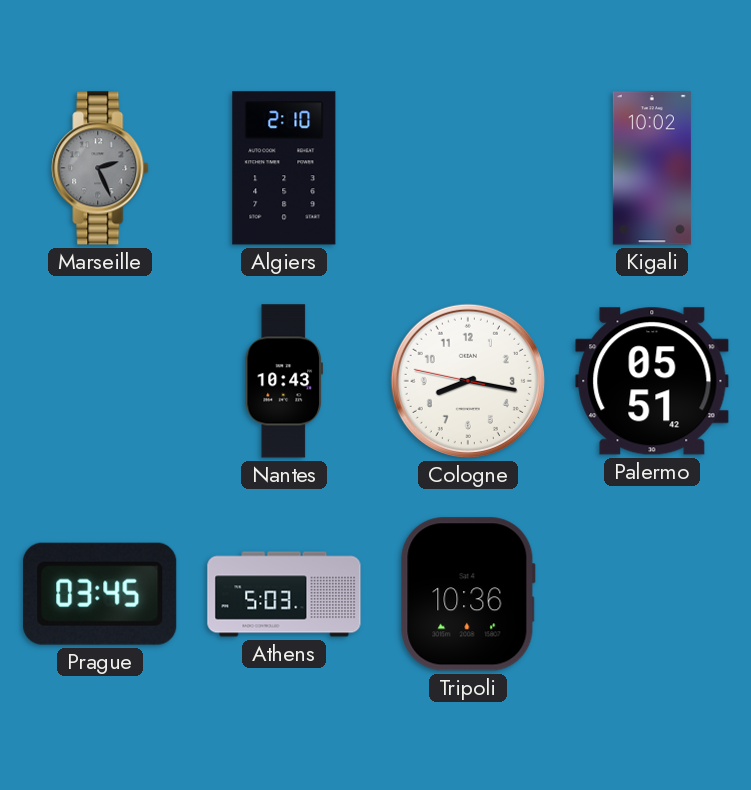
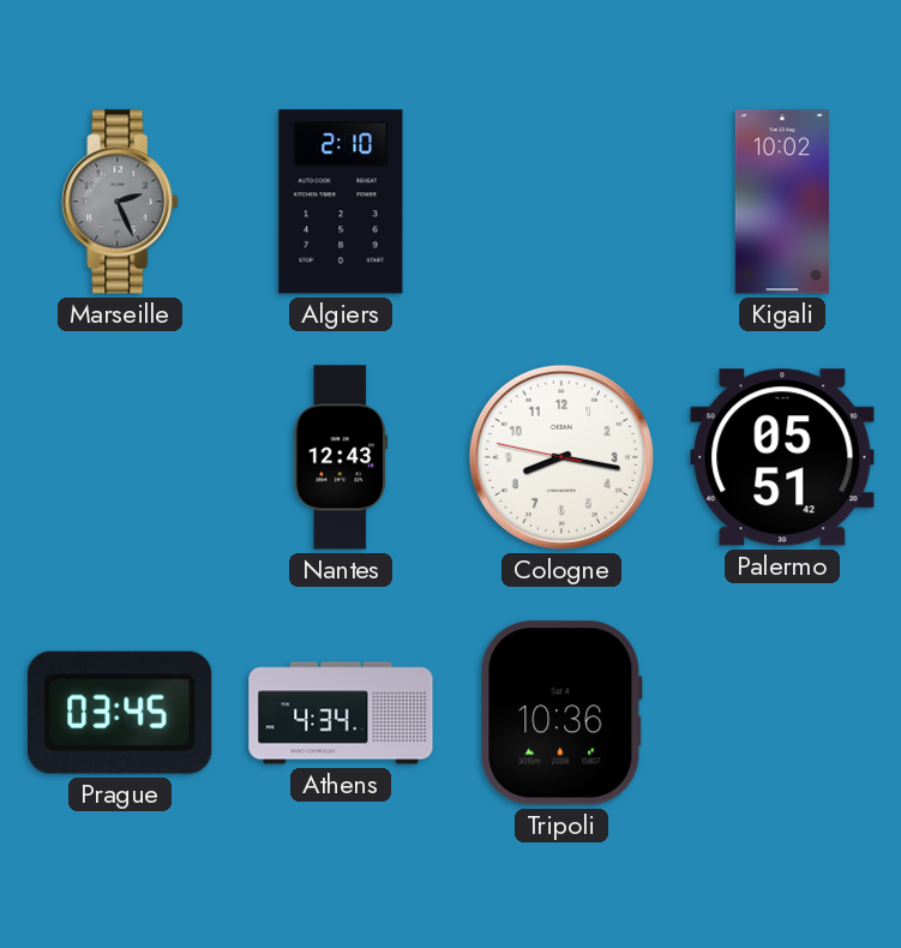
Nantes: 10:43 -> 12:43 (341, 457)
Athens: 5:03 -> 4:34 (341, 713)
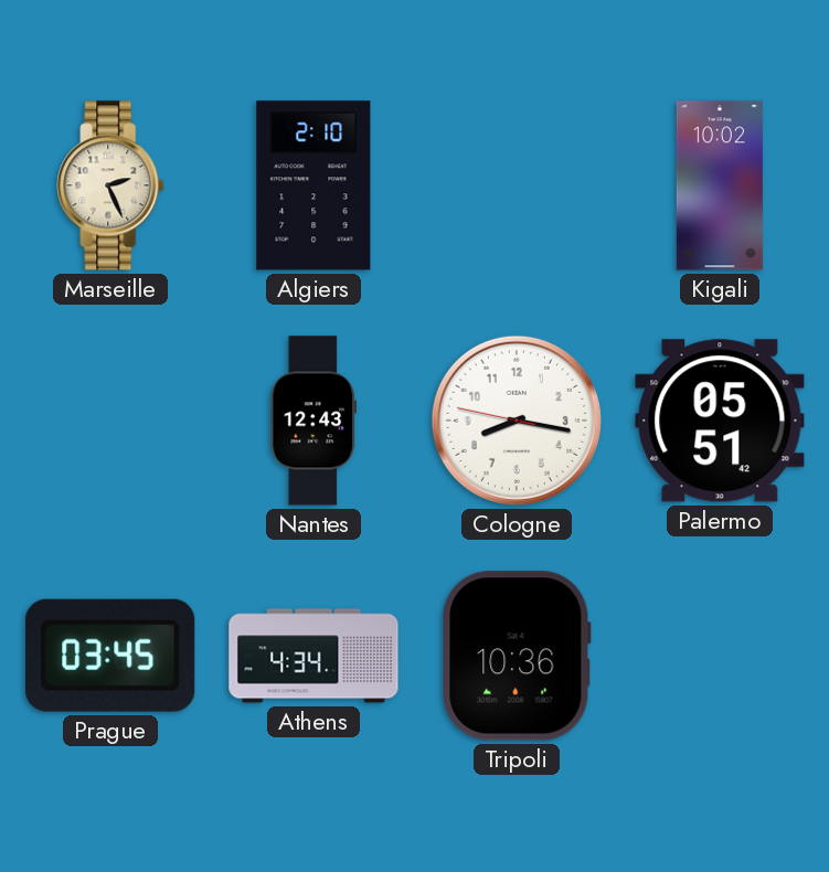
Marseille dial: grey -> cream (110, 185)
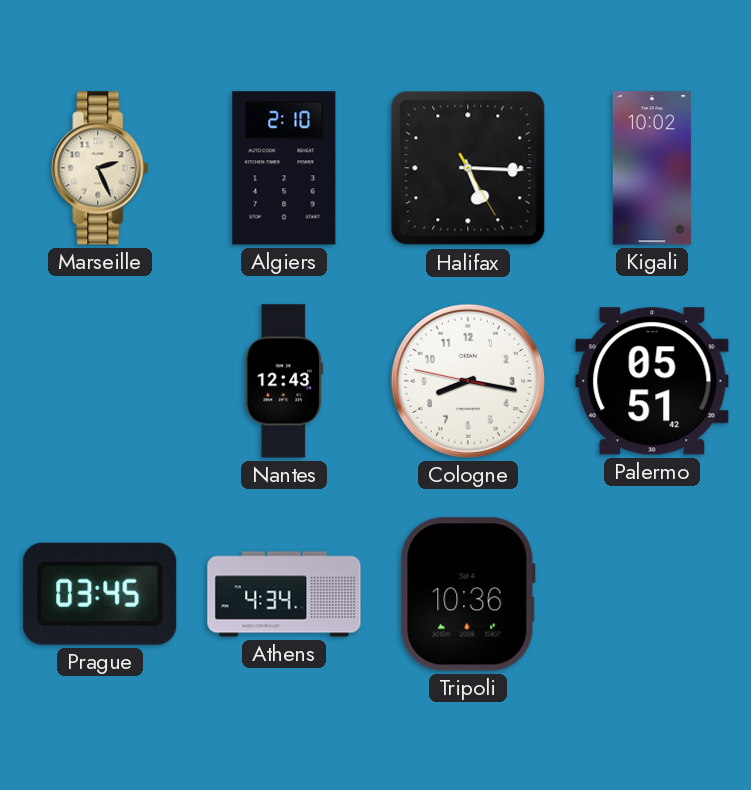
Halifax: none -> 5:15 (468, 168)
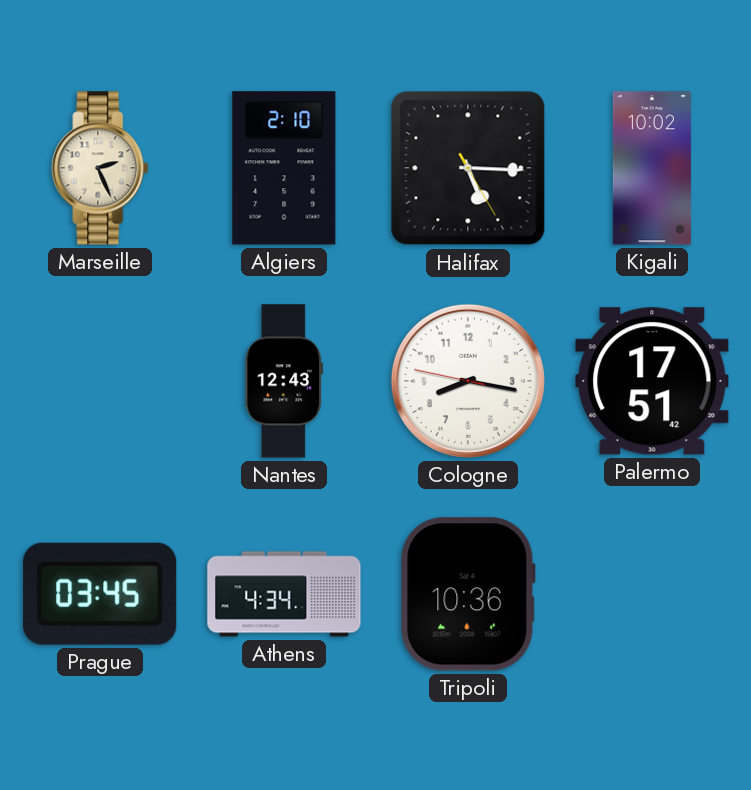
Palermo: 05:51 -> 17:51 (652, 381)
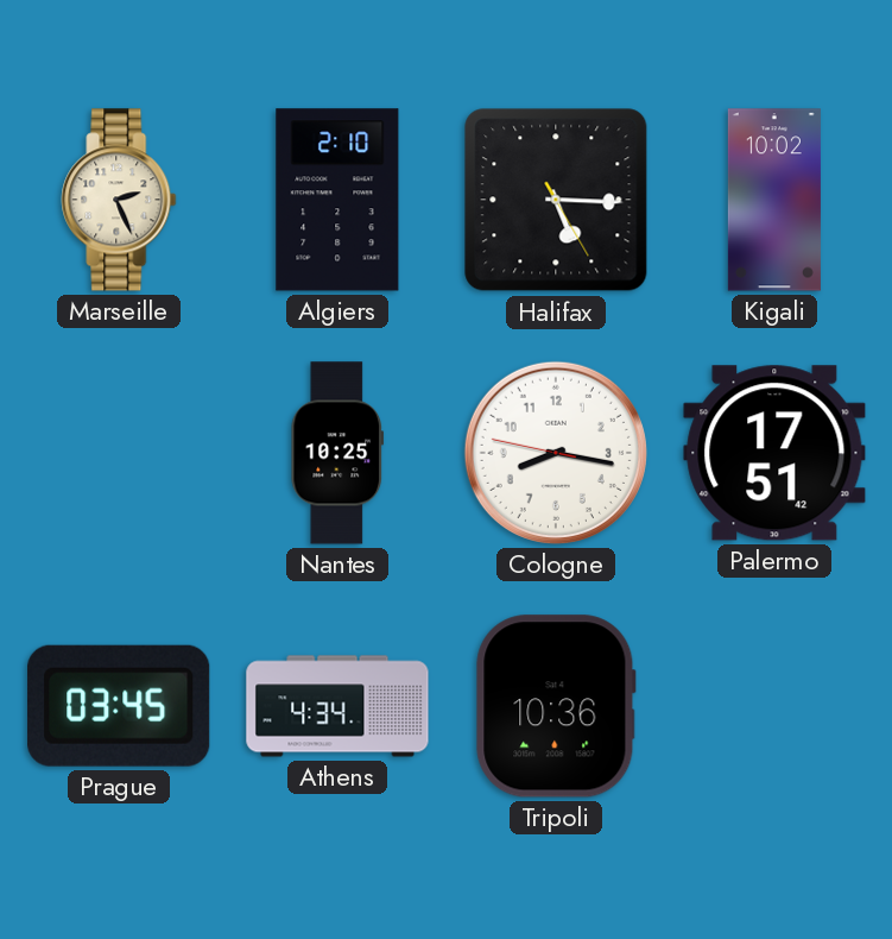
Nantes: 12:43 -> 10:25 (337, 453)
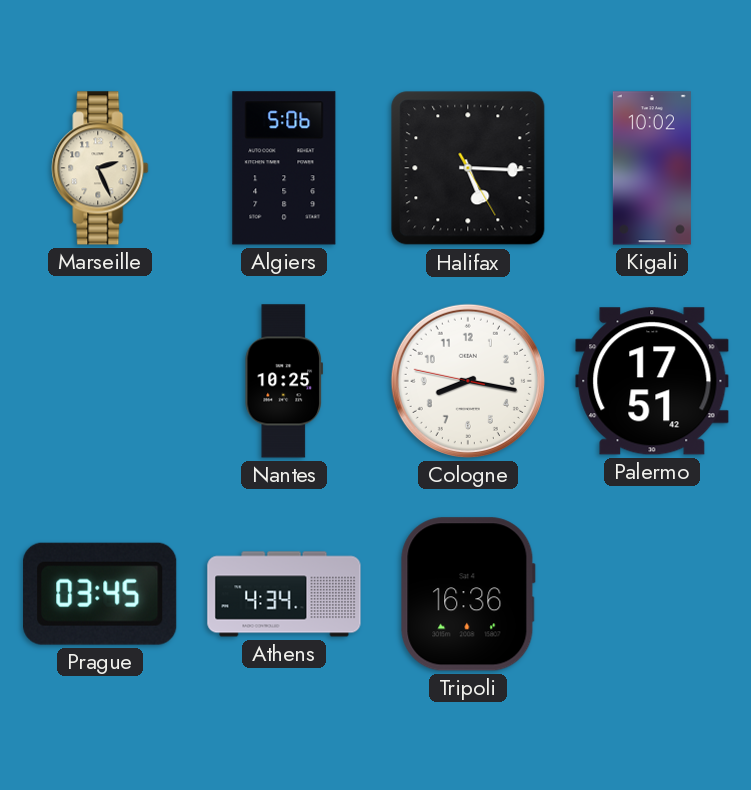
Algiers: 2:10 -> 5:06 (284, 168)
Tripoli: 10:36 -> 16:36 (468, 594)
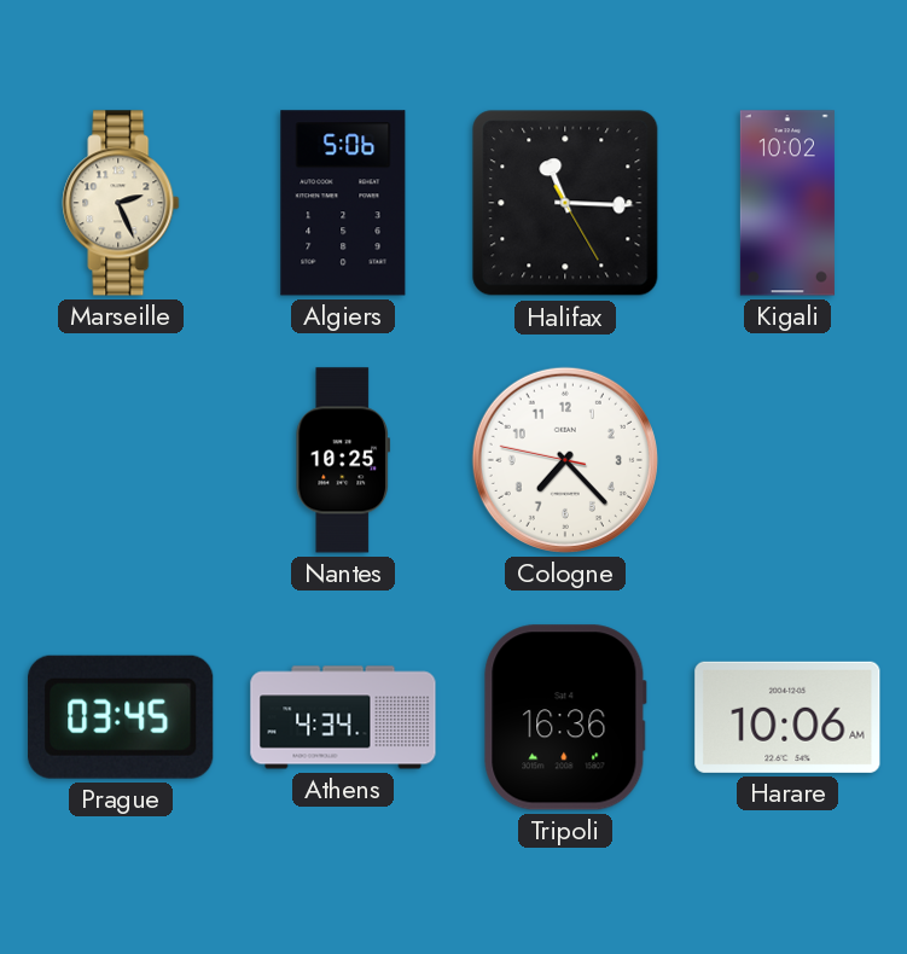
Halifax: 5:15 -> 11:15 (565, 203)
Cologne: 8:16 -> 7:22 (565, 460)
Palermo: 17:51 -> none (652, 381)
Harare: none -> 10:06 (787, 717)
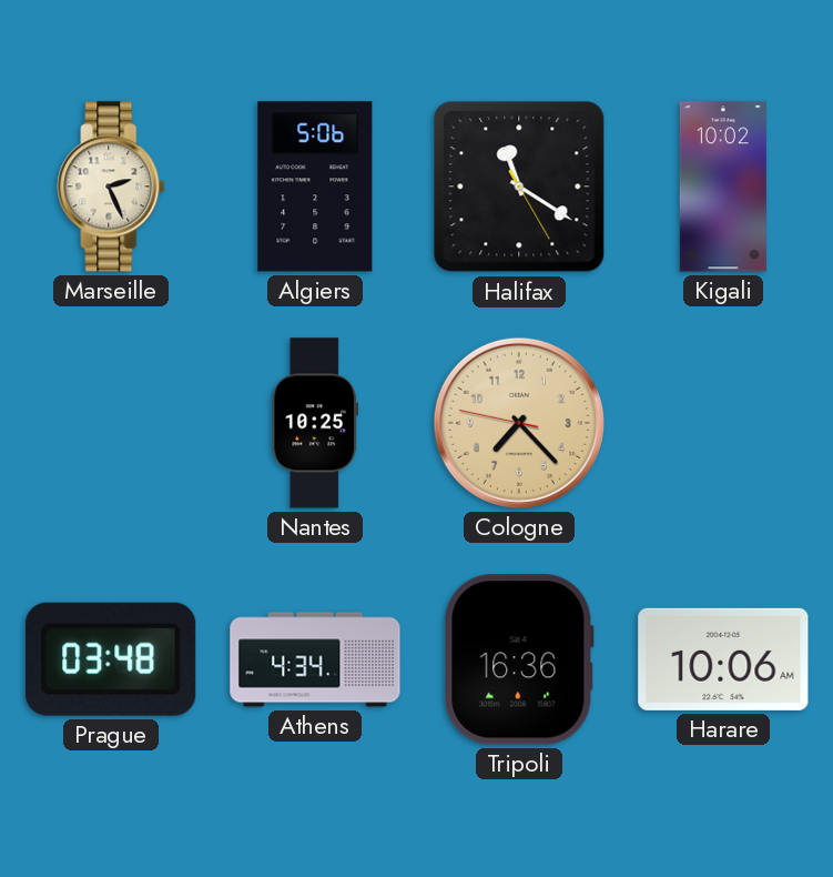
Halifax: 11:15 -> 11:20 (519, 187)
Cologne dial: white -> champagne (519, 423)
Prague: 03:45 -> 03:48 (111, 659)
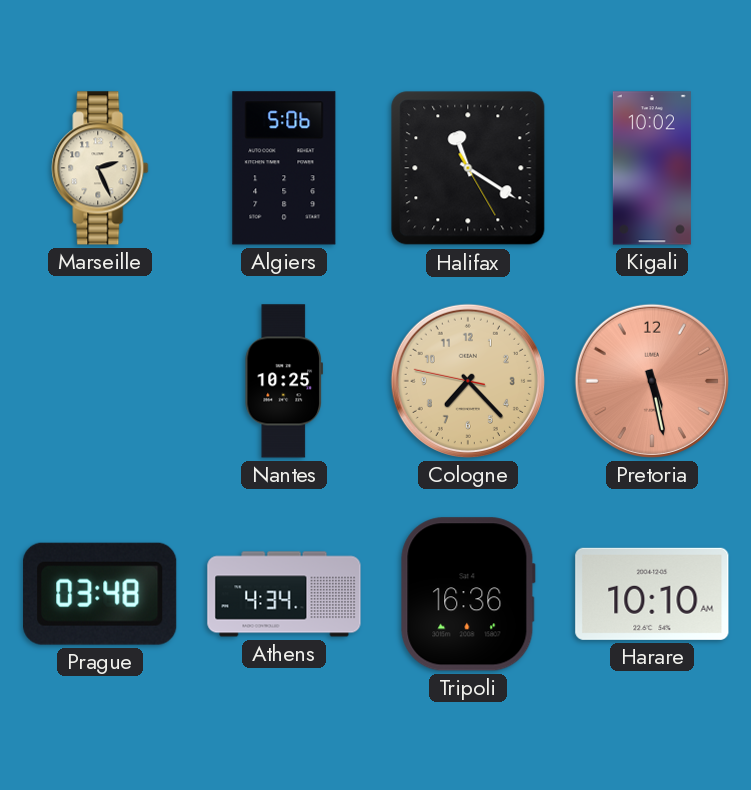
Pretoria: none -> 5:28 (652, 381)
Harare: 10:06 -> 10:10 (652, 594)
